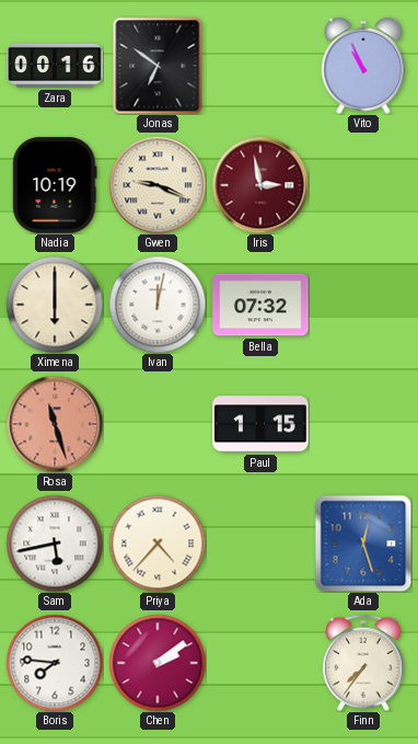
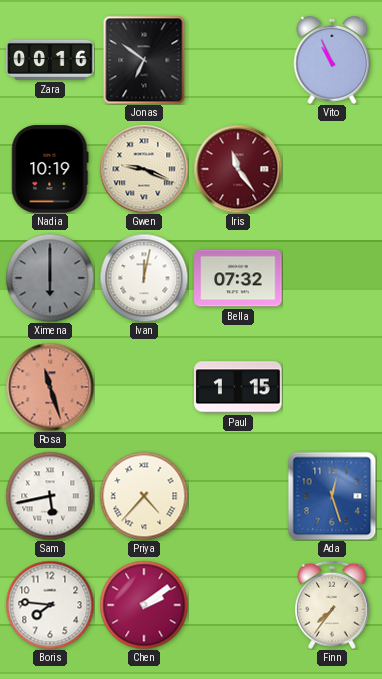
Iris: 2:58 -> 11:24 (238, 169)
Ximena dial: cream -> grey (50, 278)
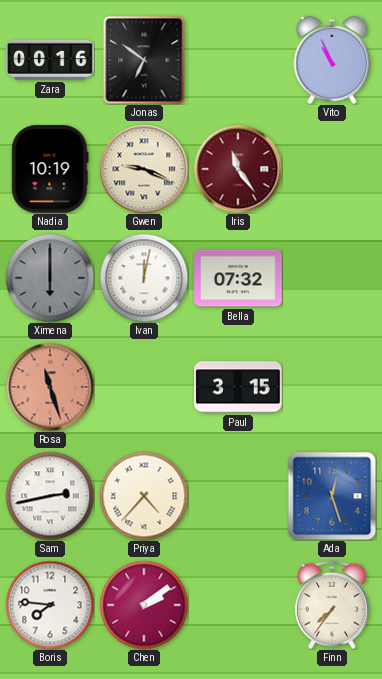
Paul: 1:15 -> 3:15 (238, 387)
Sam: 5:43 -> 2:43 (50, 496)
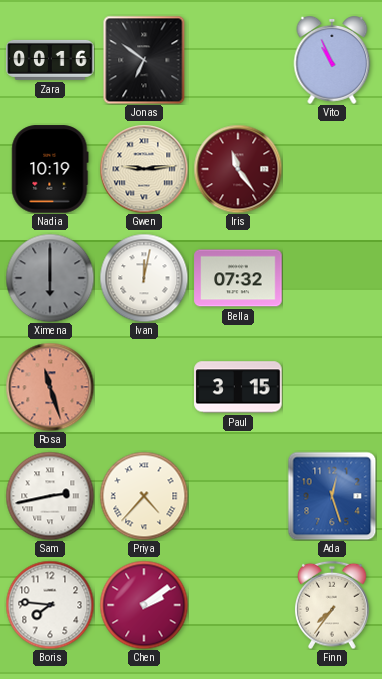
Gwen: 9:19 -> 9:14 (144, 169)
